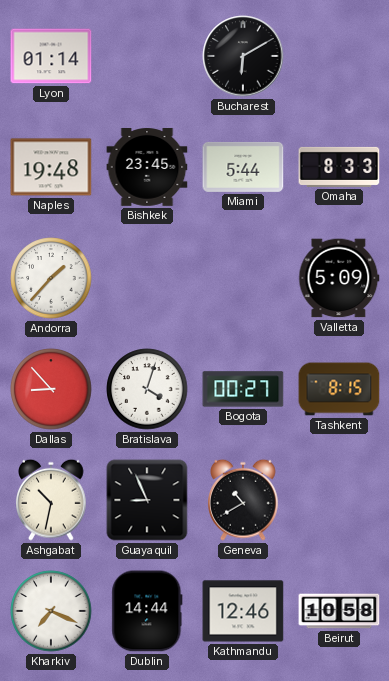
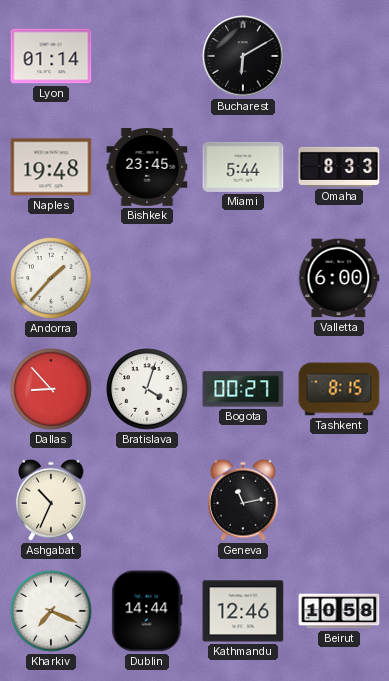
Valletta: 5:09 -> 6:00 (339, 278)
Ashgabat: 10:32 -> 10:34 (51, 500)
Guayaquil: 8:56 -> none (147, 500)
Geneva: 10:40 -> 11:13 (243, 500)
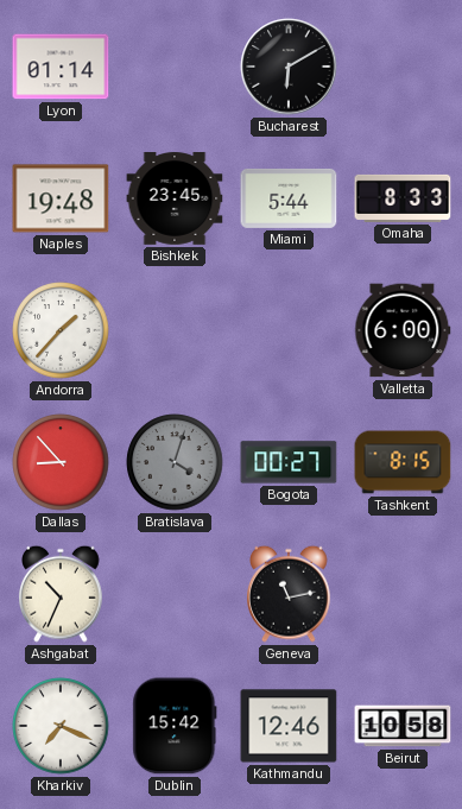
Bratislava dial: white -> grey (175, 462)
Dublin: 14:44 -> 15:42 (175, 726)
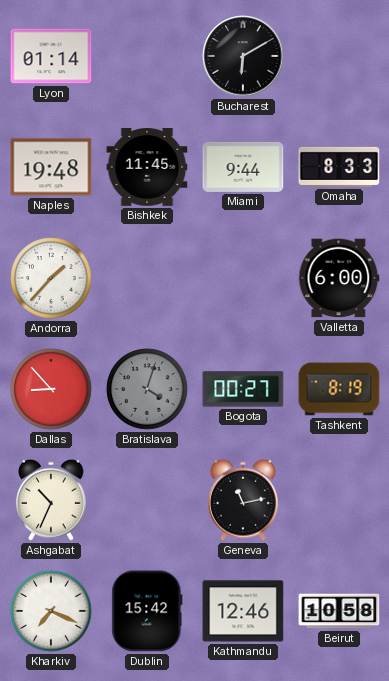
Bishkek: 23:45 -> 11:45 (147, 168)
Miami: 5:44 -> 9:44 (243, 167)
Tashkent: 8:15 -> 8:19 (339, 389)
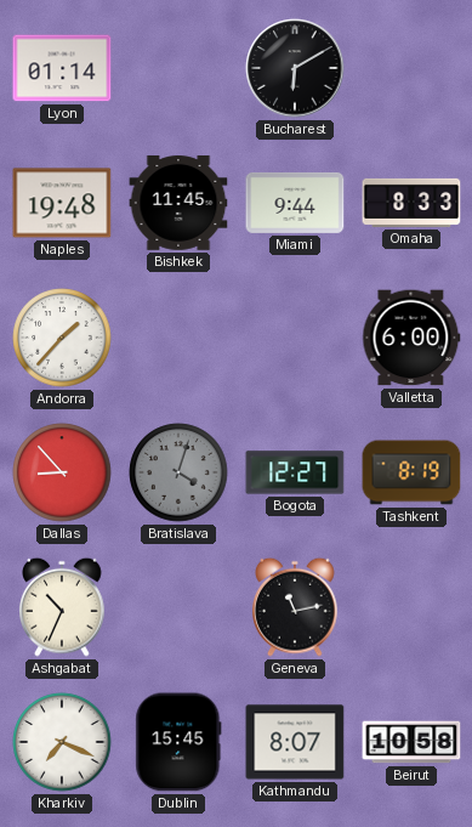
Bogota: 00:27 -> 12:27 (295, 472)
Dublin: 15:42 -> 15:45 (178, 742)
Kathmandu: 12:46 -> 8:07 (295, 742)
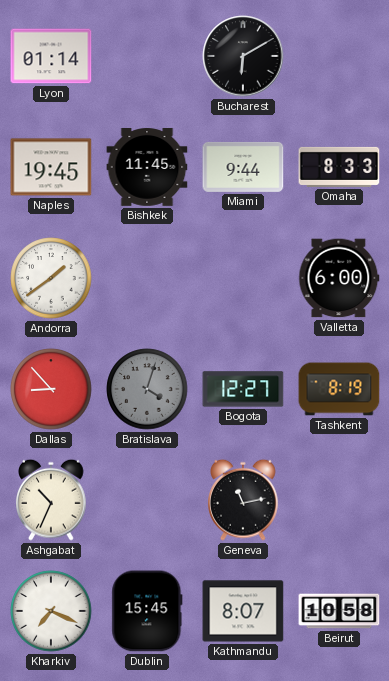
Naples: 19:48 -> 19:45 (51, 167)
Andorra: 1:37 -> 1:39 (51, 278)
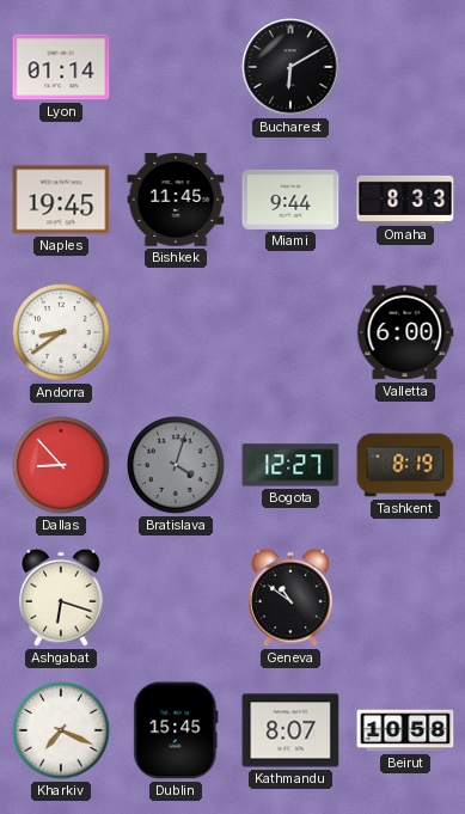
Andorra: 1:39 -> 8:39 (61, 332)
Ashgabat: 10:34 -> 6:18 (61, 598)
Geneva: 11:13 -> 10:51 (290, 598)
